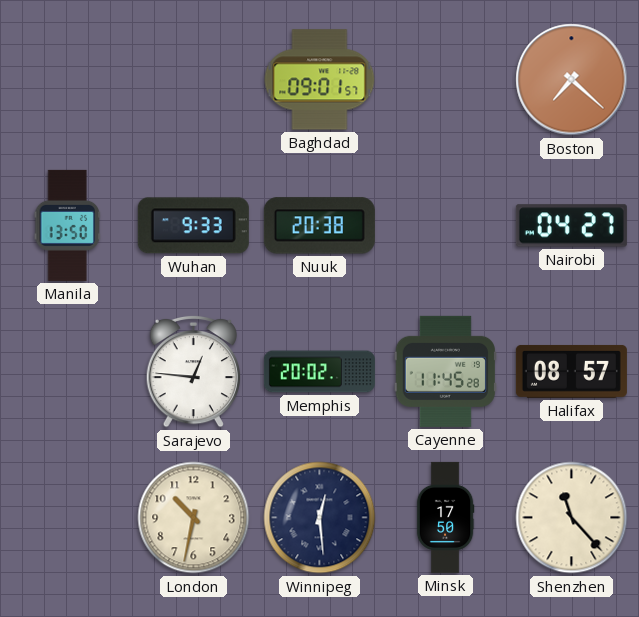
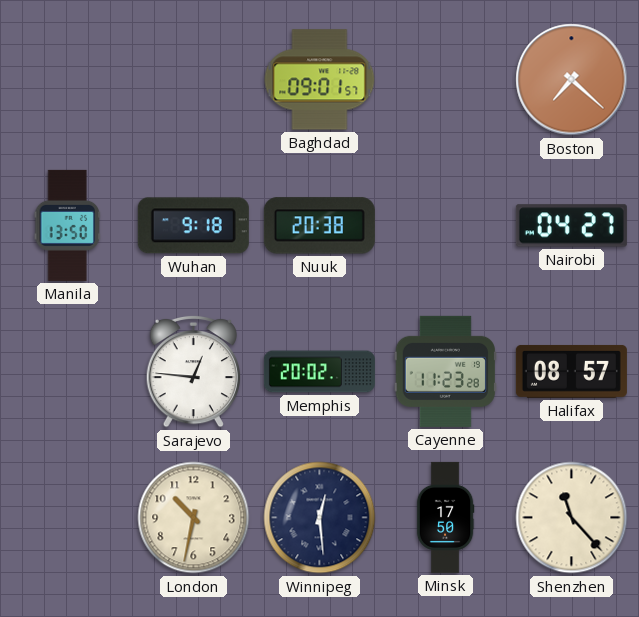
Wuhan: 9:33 -> 9:18 (193, 226)
Cayenne: 11:45 -> 11:23 (445, 371)
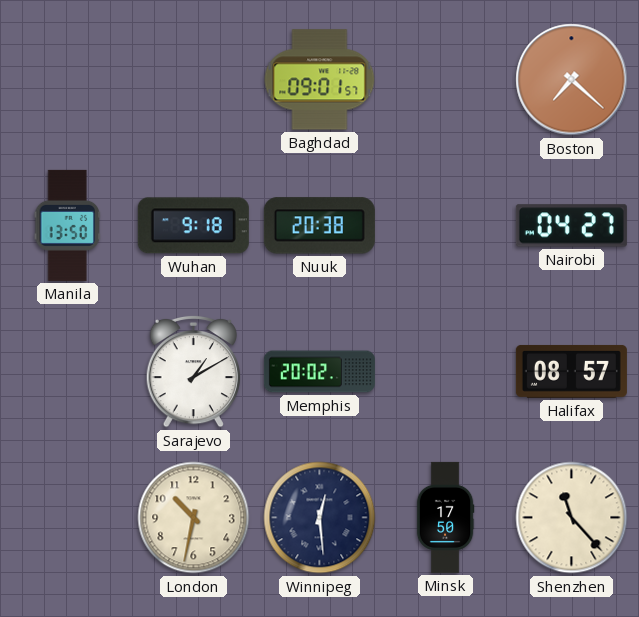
Sarajevo: 12:46 -> 1:10 (193, 371)
Cayenne: 11:23 -> none (445, 371)
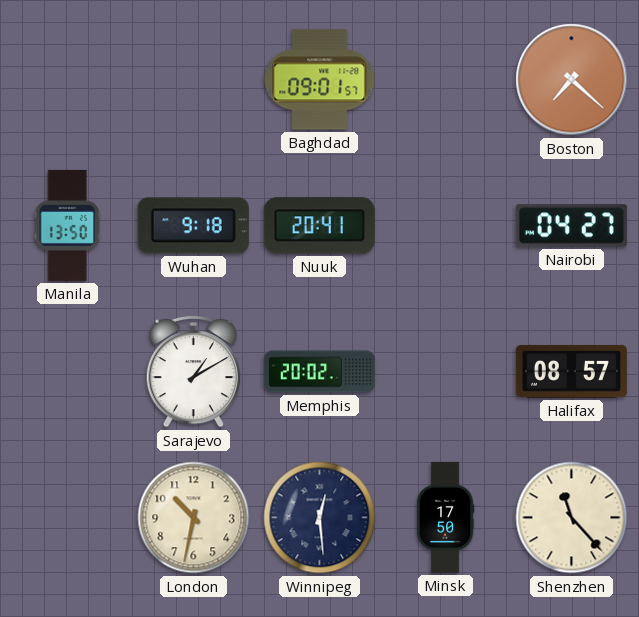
Nuuk: 20:38 -> 20:41 (319, 226)
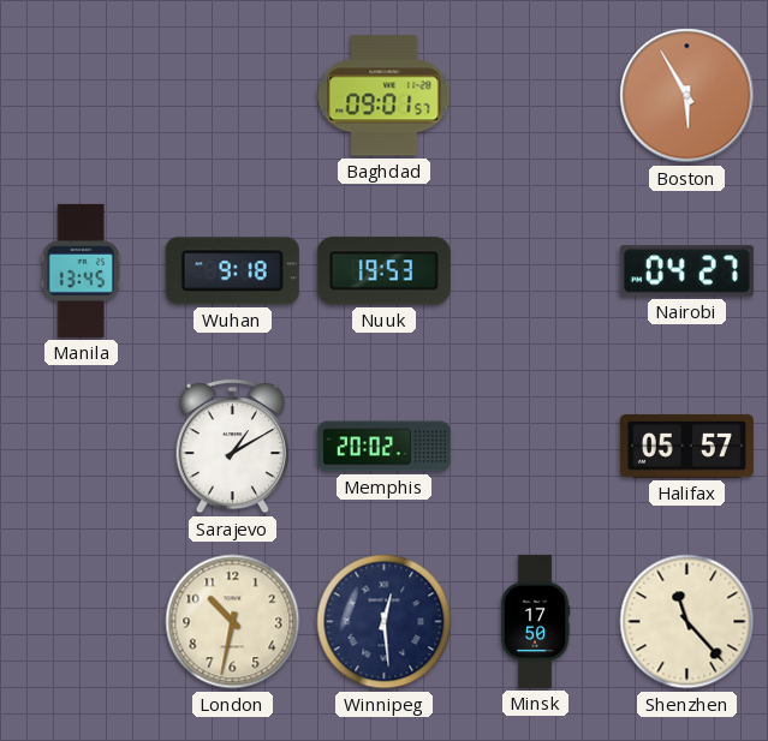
Boston: 7:22 -> 5:55 (687, 96)
Manila: 13:50 -> 13:45 (82, 270)
Nuuk: 20:41 -> 19:53 (383, 271)
Halifax: 08:57 -> 05:57 (686, 446)
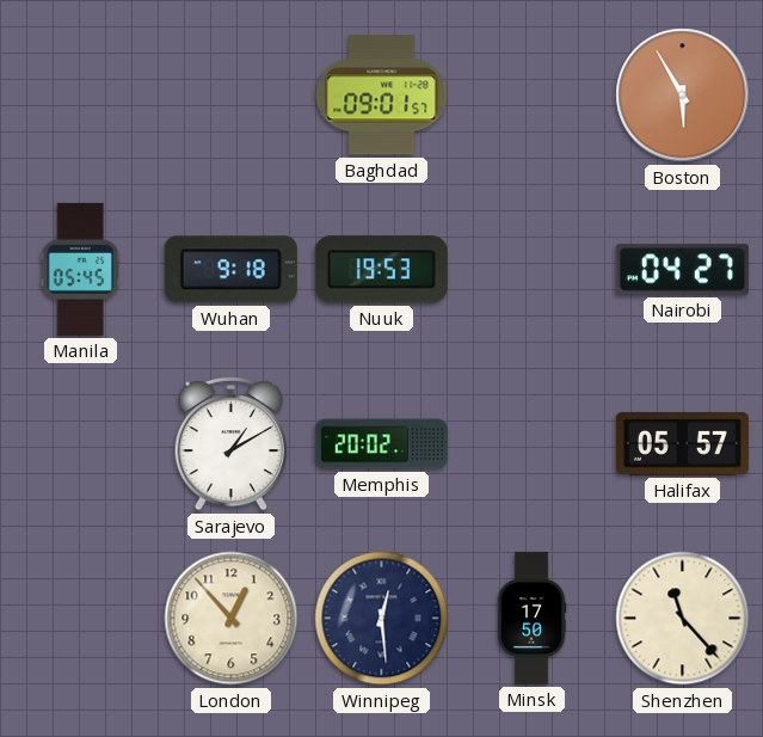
Manila: 13:45 -> 05:45 (81, 269)
London: 10:32 -> 12:53 (232, 619)
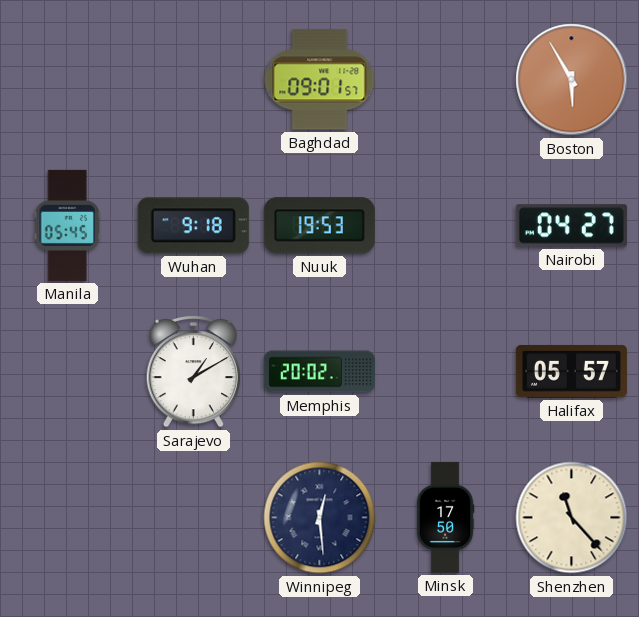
London: 12:53 -> none (232, 619)
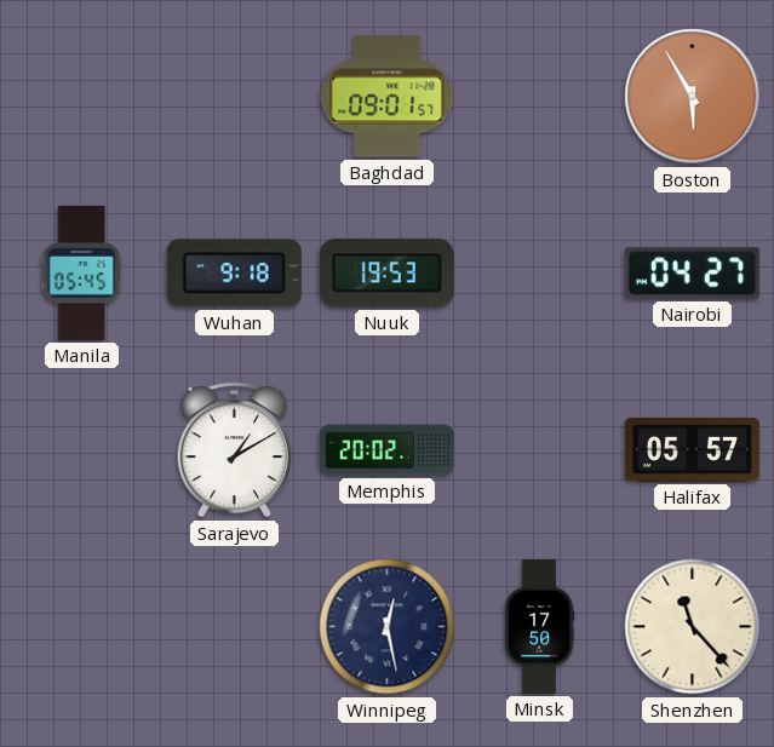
Winnipeg: 12:29 -> 12:28 (388, 627)
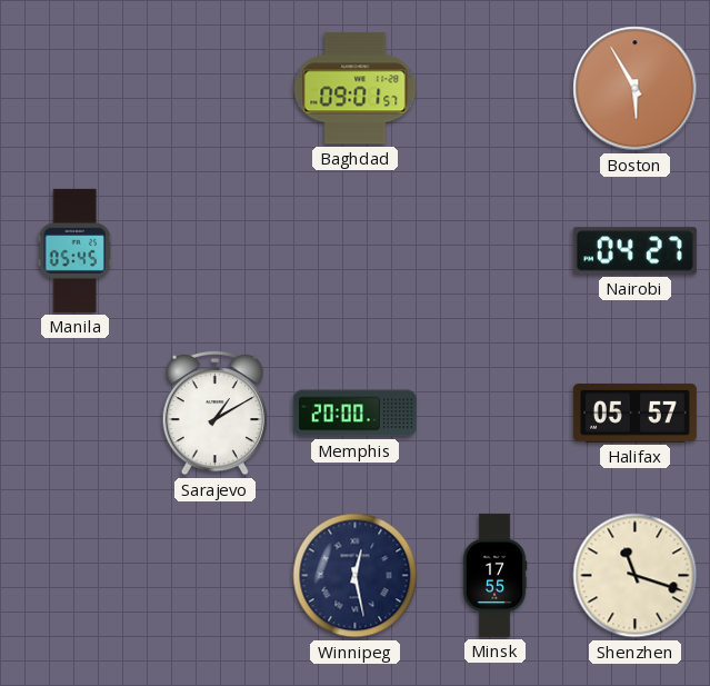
Wuhan: 9:18 -> none (234, 274)
Nuuk: 19:53 -> none (386, 274)
Memphis: 20:02 -> 20:00 (354, 414)
Minsk: 17:50 -> 17:55 (494, 575)
Shenzhen: 11:23 -> 11:18 (636, 576)
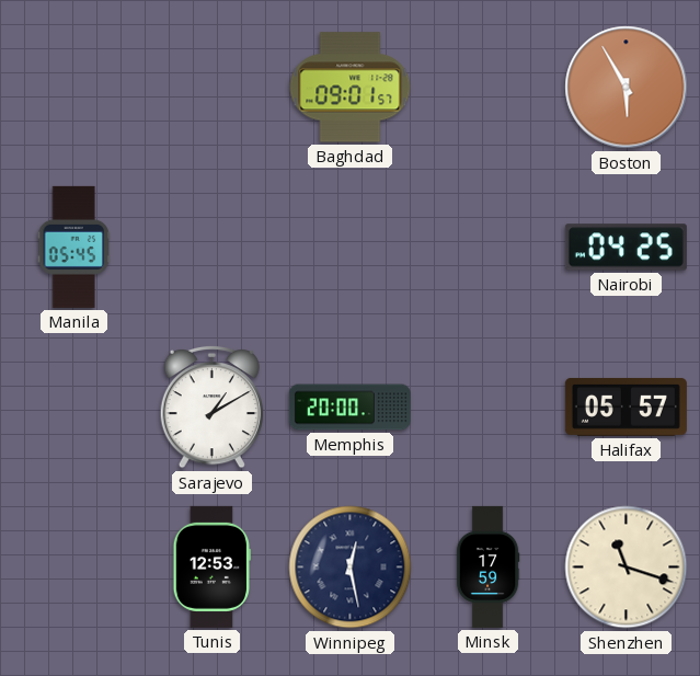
Nairobi: 04:27 -> 04:25 (626, 248)
Tunis: none -> 12:53 (211, 566)
Minsk: 17:55 -> 17:59 (487, 566)
